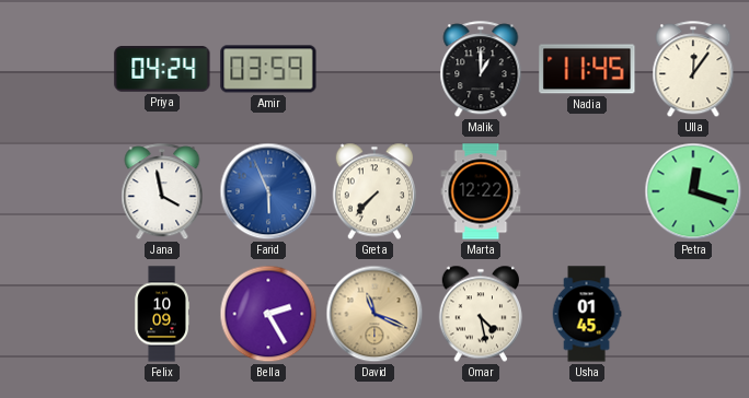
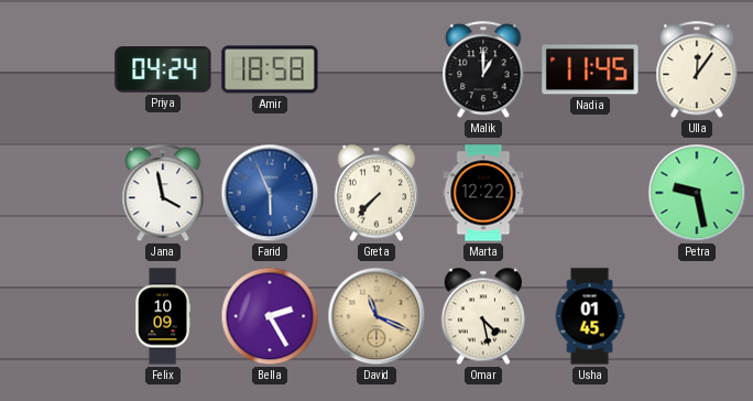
Amir: 03:59 -> 18:58 (270, 69)
Petra: 12:18 -> 9:28 (697, 193)
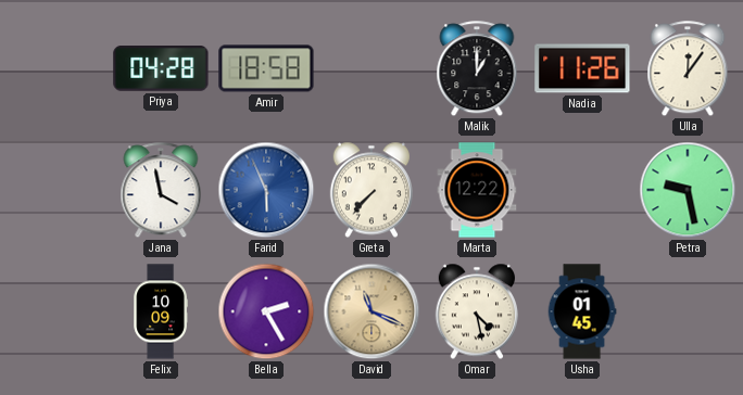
Priya: 04:24 -> 04:28 (161, 69)
Nadia: 11:45 -> 11:26 (582, 68)
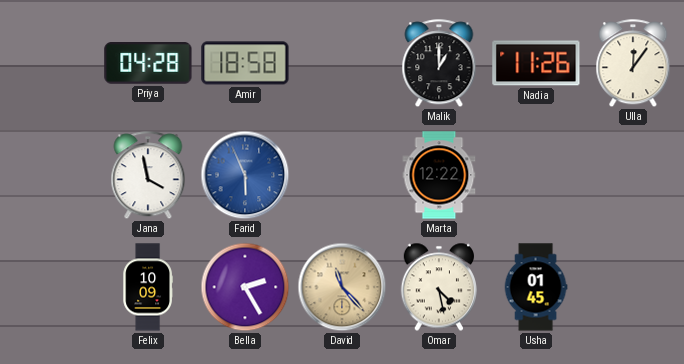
Greta: 7:37 -> none (370, 190)
Petra: 9:28 -> none (688, 190)
David: 11:19 -> 11:23 (342, 287)
